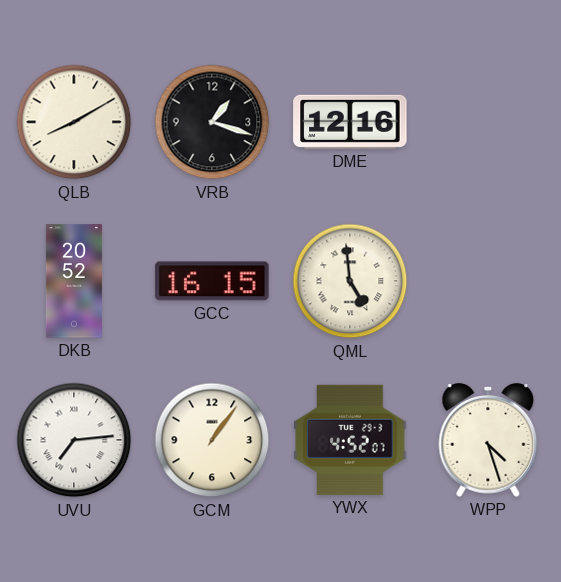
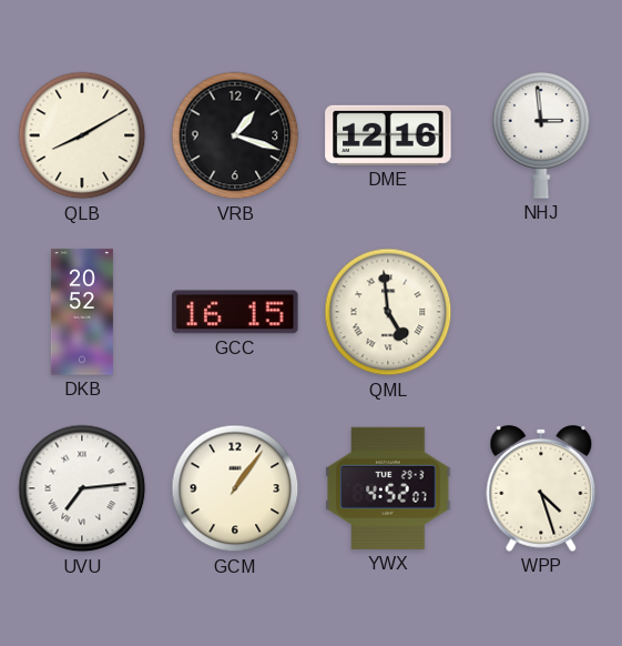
NHJ: none -> 2:59 (541, 135)
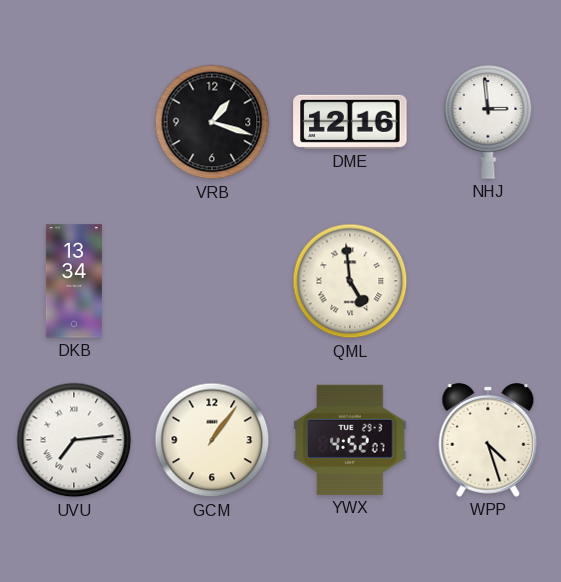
QLB: 8:10 -> none (82, 135)
DKB: 20:52 -> 13:34 (74, 281)
GCC: 16:15 -> none (235, 312)
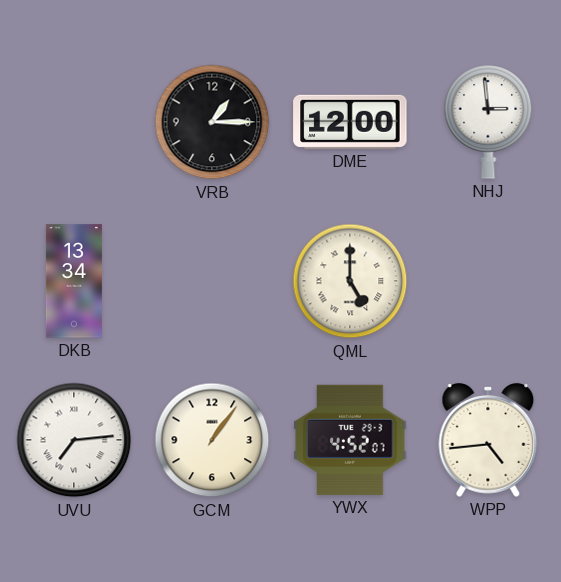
VRB: 1:18 -> 1:15 (212, 122)
DME: 12:16 -> 12:00 (350, 122)
QML: 4:59 -> 5:00 (350, 281)
WPP: 4:27 -> 4:44 (488, 441)
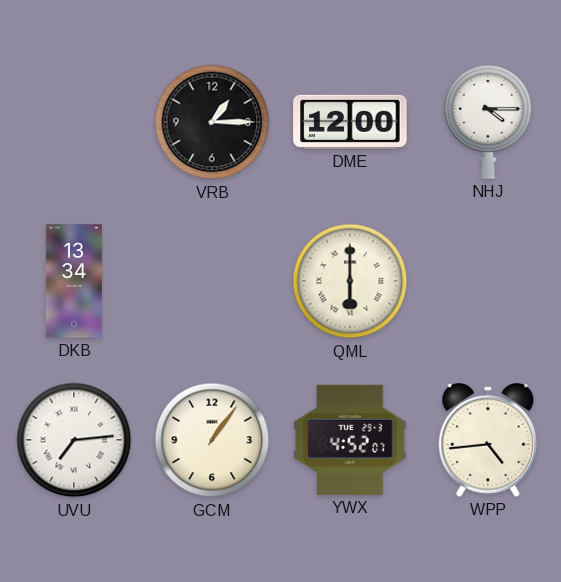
NHJ: 2:59 -> 4:15 (488, 122)
QML: 5:00 -> 6:00 (350, 281)
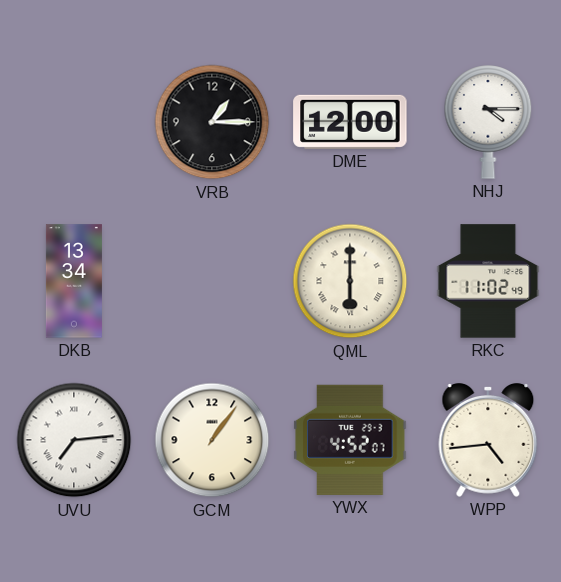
RKC: none -> 11:02 (488, 281)
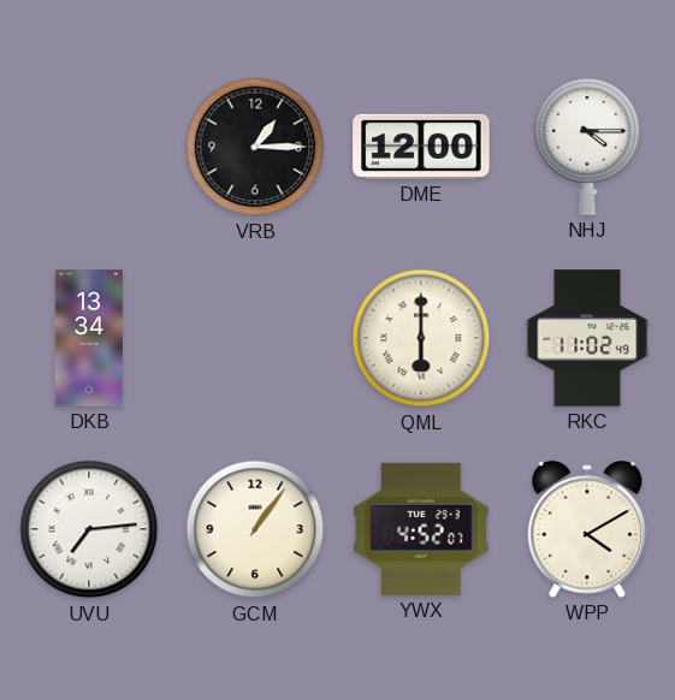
WPP: 4:44 -> 4:10 (587, 530)
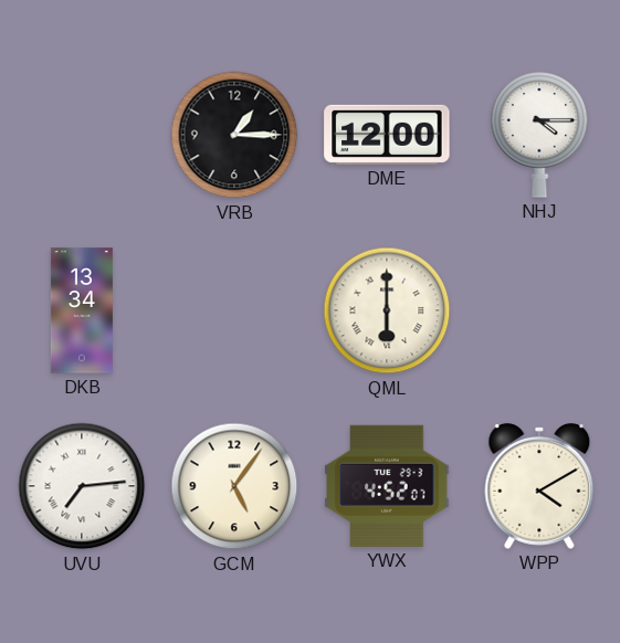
RKC: 11:02 -> none (587, 338)
GCM: 1:06 -> 5:06 (234, 486)
